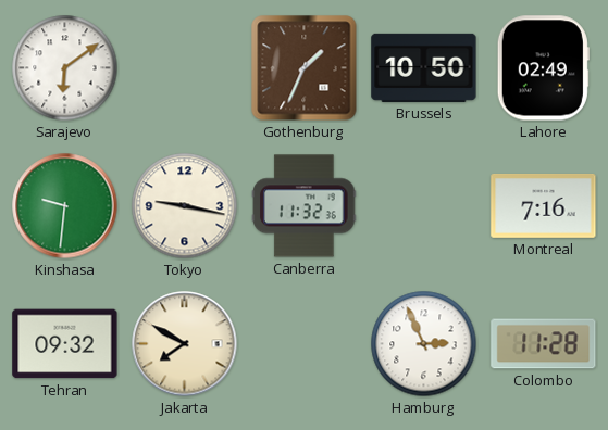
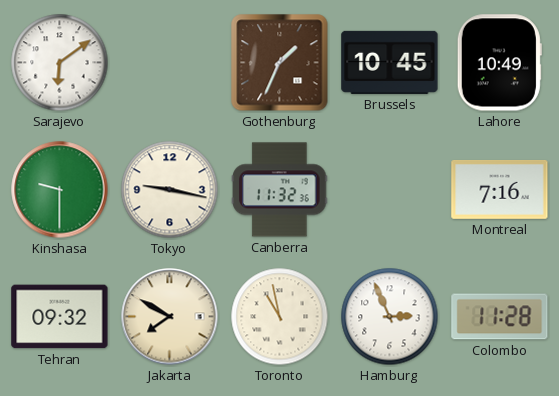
Brussels: 10:50 -> 10:45 (390, 62)
Lahore: 02:49 -> 10:49 (499, 63)
Kinshasa: 9:31 -> 9:30 (60, 190)
Toronto: none -> 10:58 (280, 317)
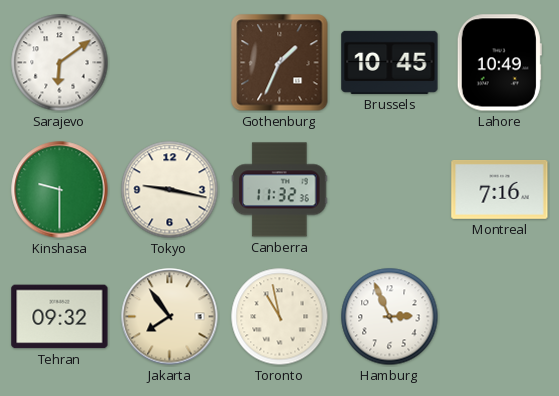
Jakarta: 7:50 -> 7:54 (170, 317)
Colombo: 11:28 -> none (500, 317)
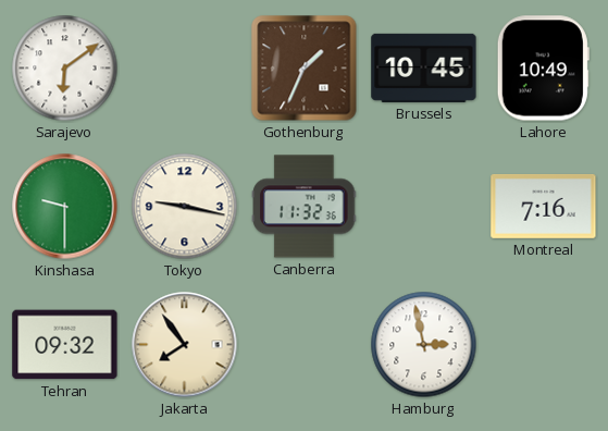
Toronto: 10:58 -> none (280, 317)
Hamburg: 2:56 -> 2:58 (424, 345)
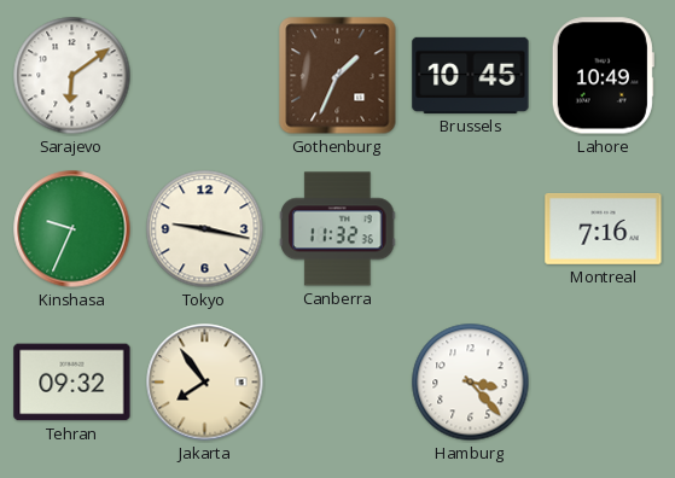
Kinshasa: 9:30 -> 9:34 (72, 229)
Hamburg: 2:58 -> 3:23 (471, 383)
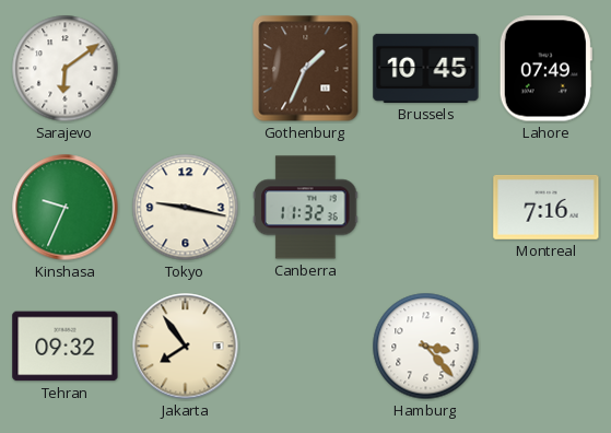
Lahore: 10:49 -> 07:49 (545, 69)
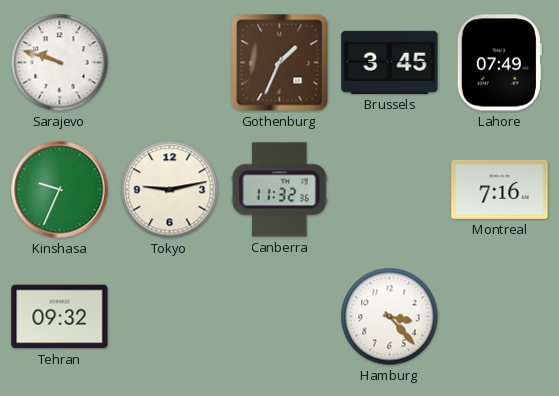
Sarajevo: 6:09 -> 9:48 (60, 63)
Brussels: 10:45 -> 3:45 (390, 62)
Tokyo: 9:17 -> 9:13 (170, 190)
Jakarta: 7:54 -> none (186, 347)
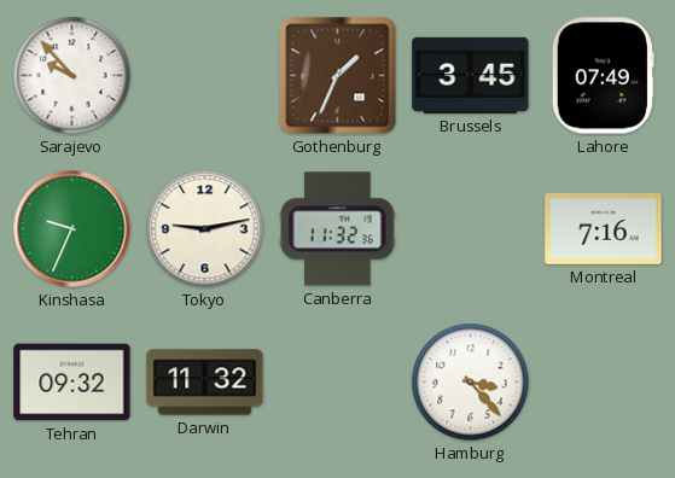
Sarajevo: 9:48 -> 9:53 (72, 76)
Darwin: none -> 11:32 (205, 383)
